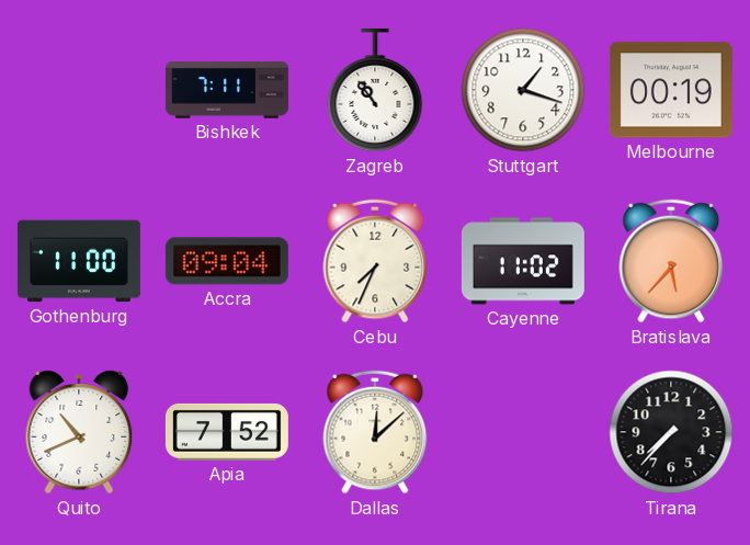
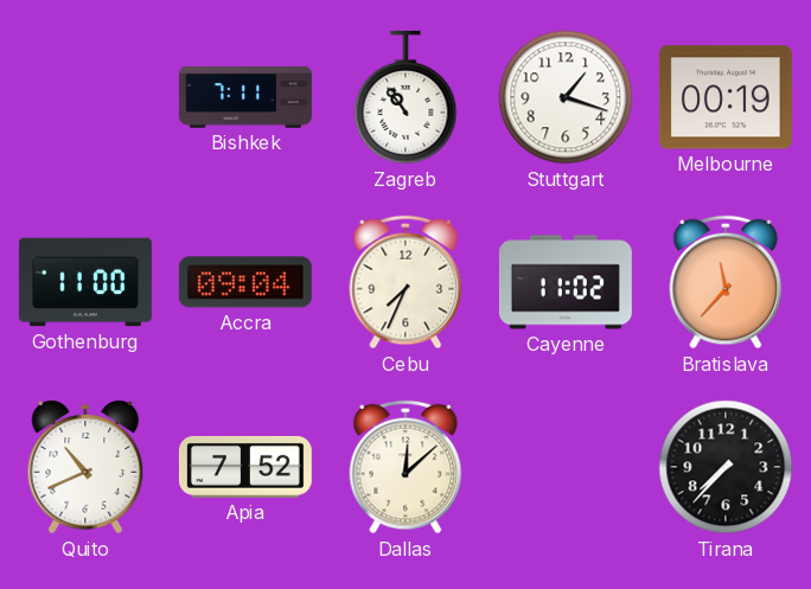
Bratislava: 5:37 -> 11:37 (726, 282)
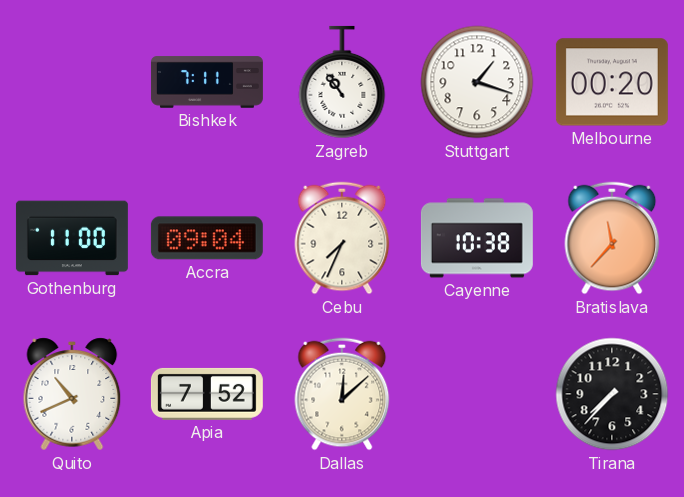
Melbourne: 00:19 -> 00:20 (612, 82)
Cayenne: 11:02 -> 10:38 (477, 238)
